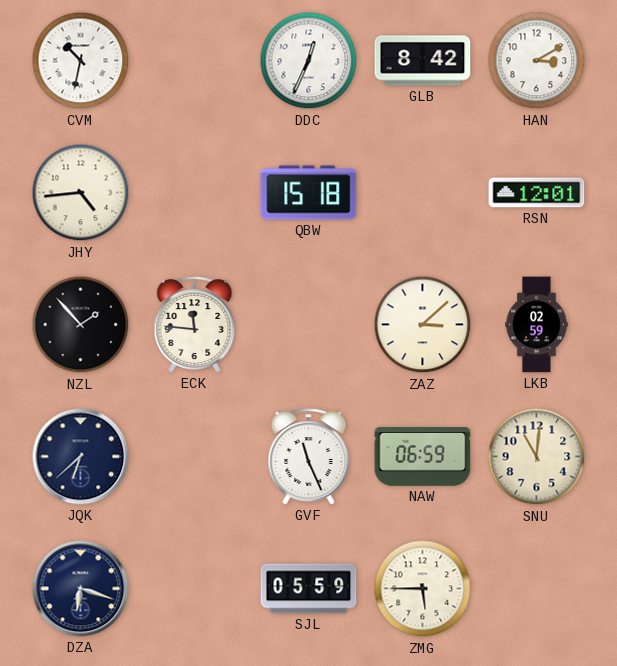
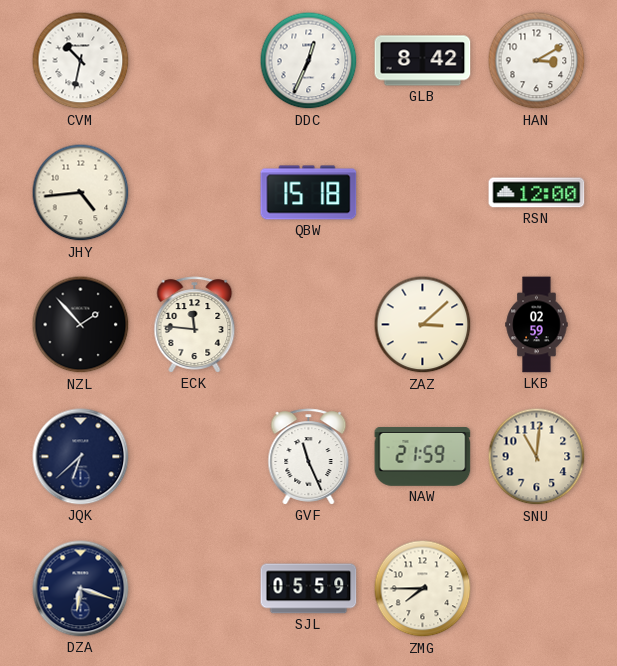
RSN: 12:01 -> 12:00 (537, 193)
NAW: 06:59 -> 21:59 (423, 457)
ZMG: 5:45 -> 7:45 (423, 589)
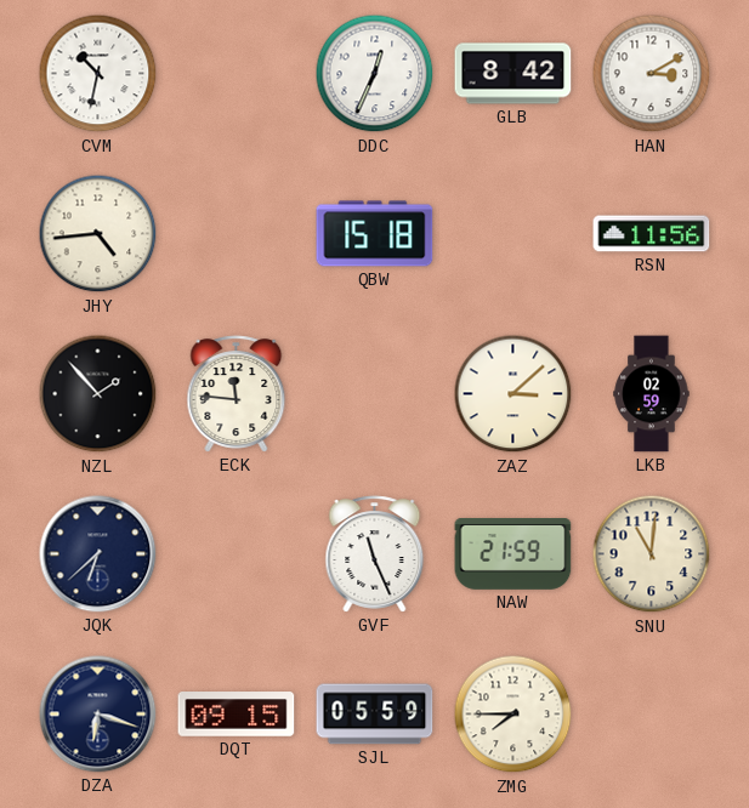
RSN: 12:00 -> 11:56 (652, 234)
DQT: none -> 09:15 (237, 715)
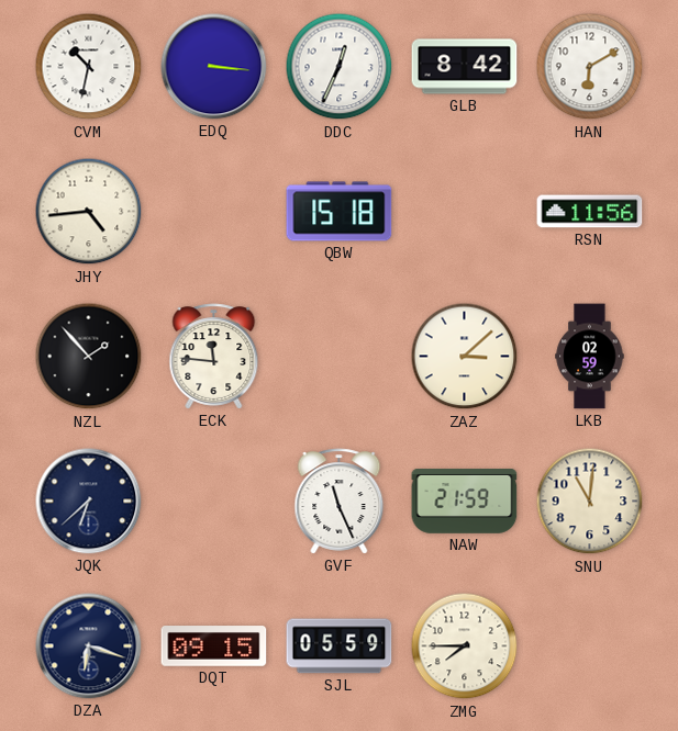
EDQ: none -> 3:16 (214, 67)
HAN: 3:10 -> 6:10 (590, 67)
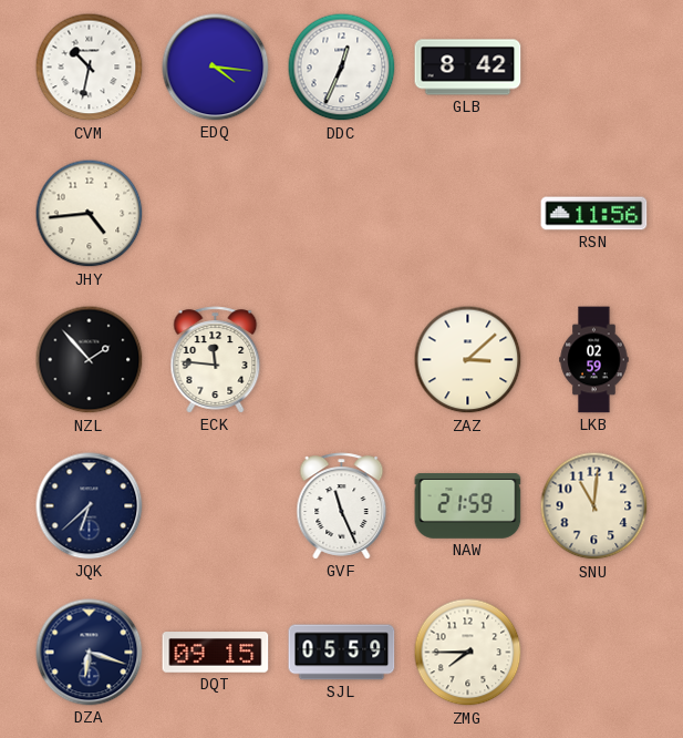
EDQ: 3:16 -> 4:16 (216, 68)
HAN: 6:10 -> none (590, 67)
QBW: 15:18 -> none (340, 212)
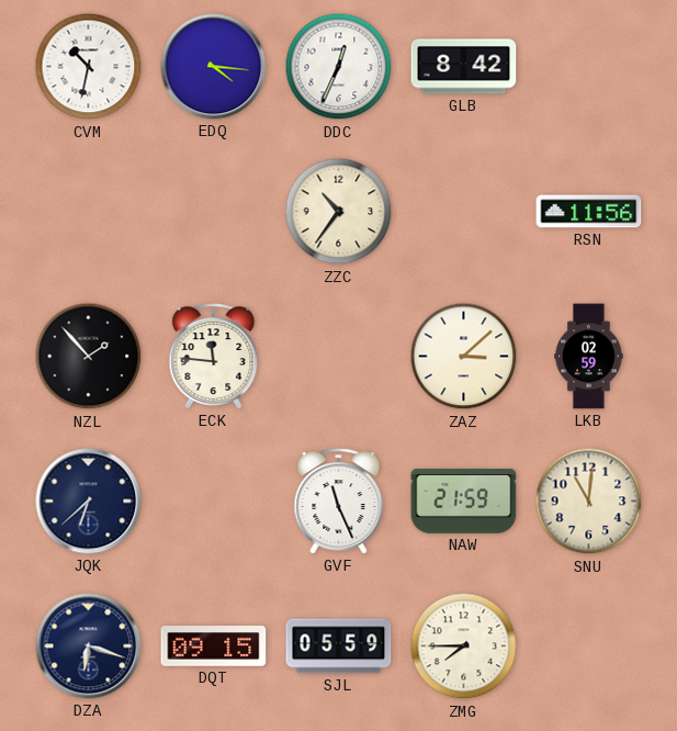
JHY: 4:44 -> none (90, 214)
ZZC: none -> 10:36 (339, 212)
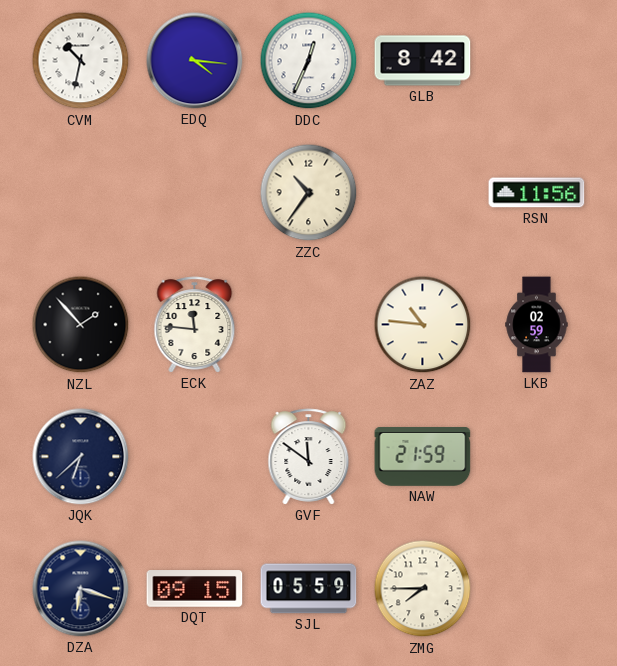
ZAZ: 3:08 -> 10:46 (423, 325)
GVF: 11:26 -> 11:51 (309, 457)
SNU: 11:01 -> none (589, 502)
